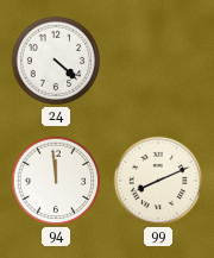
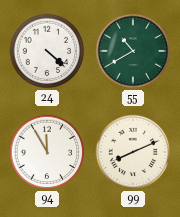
55: none -> 10:40 (133, 51)
94: 11:59 -> 11:55 (47, 152)
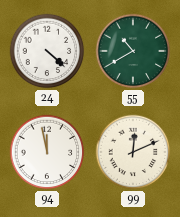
94: 11:55 -> 11:58 (47, 152)
99: 8:11 -> 12:11 (133, 152)
